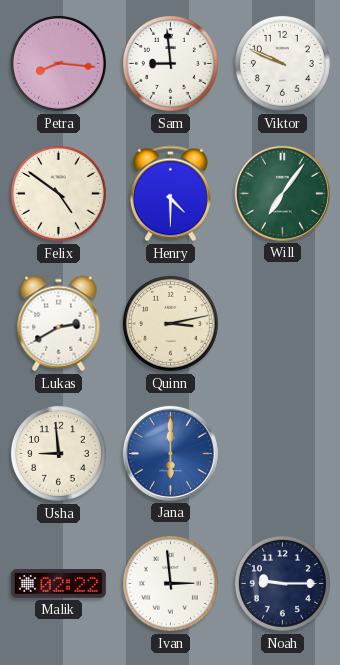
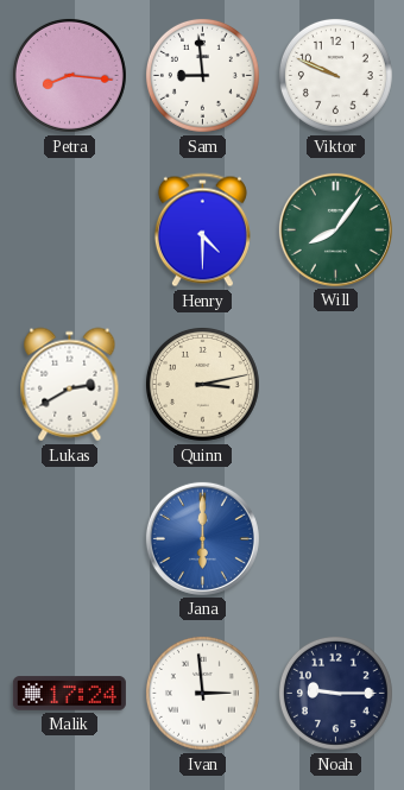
Felix: 4:51 -> none (58, 193)
Will: 7:06 -> 8:06 (335, 229)
Usha: 8:59 -> none (58, 453)
Malik: 02:22 -> 17:24 (69, 694)
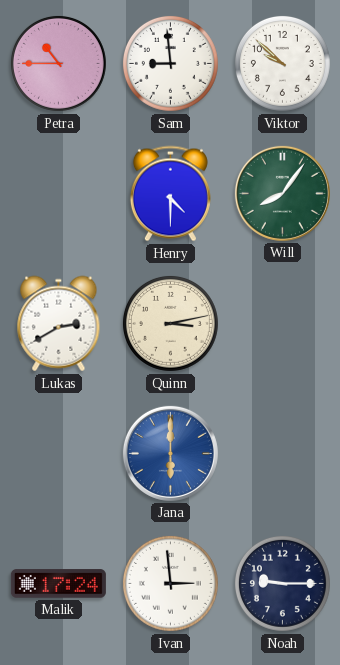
Petra: 8:16 -> 10:45 (58, 63)
Viktor: 9:49 -> 9:52 (282, 63)
